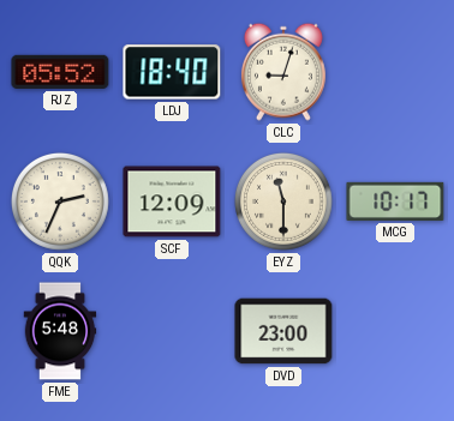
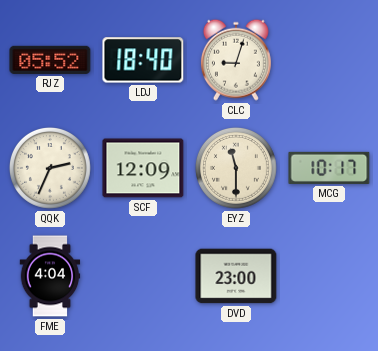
FME: 5:48 -> 4:04 (50, 276)
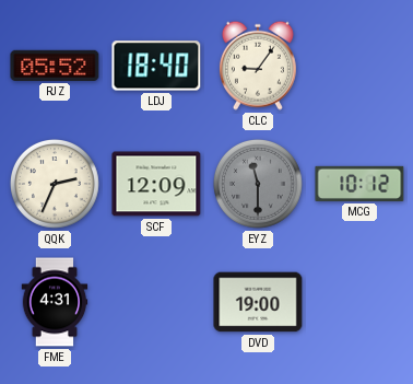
CLC: 9:03 -> 9:06 (258, 66)
EYZ dial: cream -> grey (258, 184)
MCG: 10:17 -> 10:12 (359, 184)
FME: 4:04 -> 4:31 (55, 302)
DVD: 23:00 -> 19:00 (258, 302)
